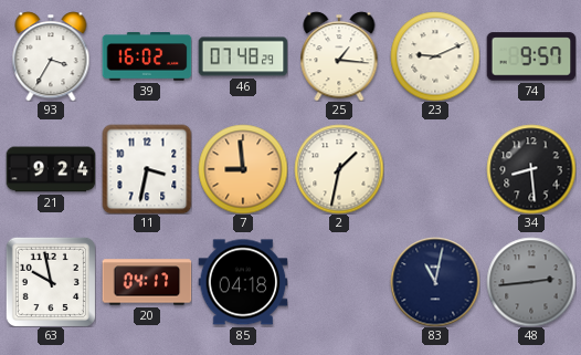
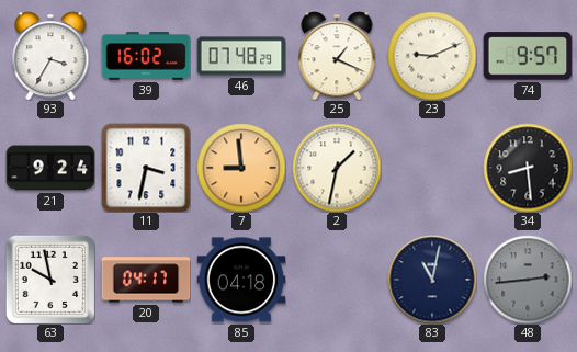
25: 1:16 -> 1:19 (337, 56)
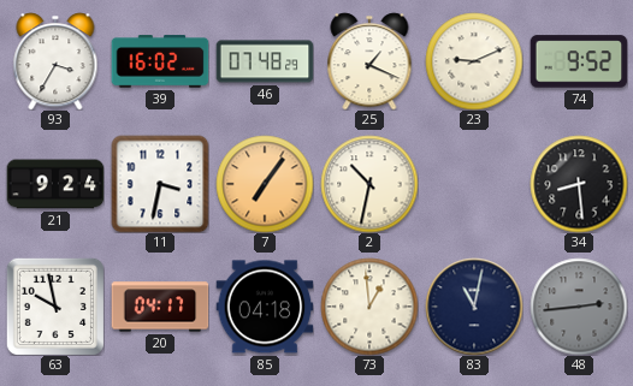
74: 9:57 -> 9:52 (579, 61)
7: 8:59 -> 7:06 (265, 184)
2: 1:32 -> 10:32 (369, 184)
73: none -> 12:59 (369, 307)
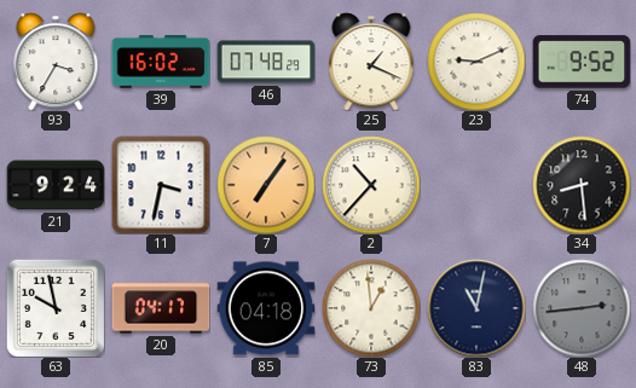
2: 10:32 -> 10:37 (371, 185)
